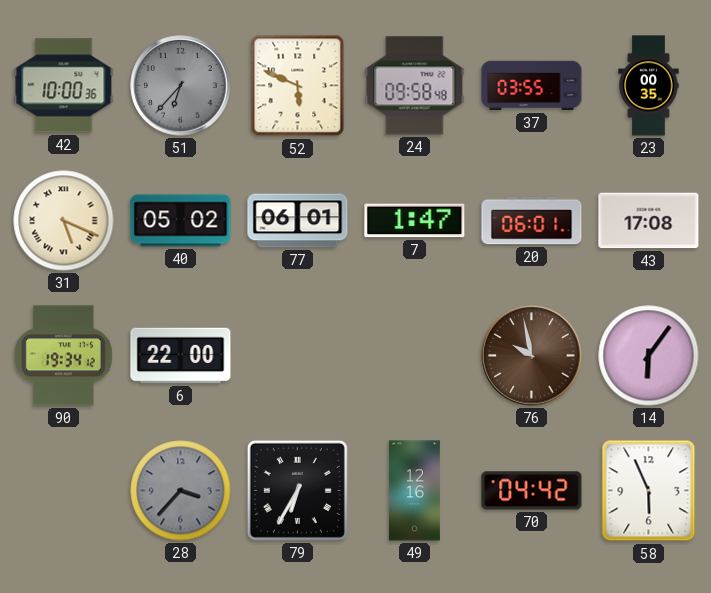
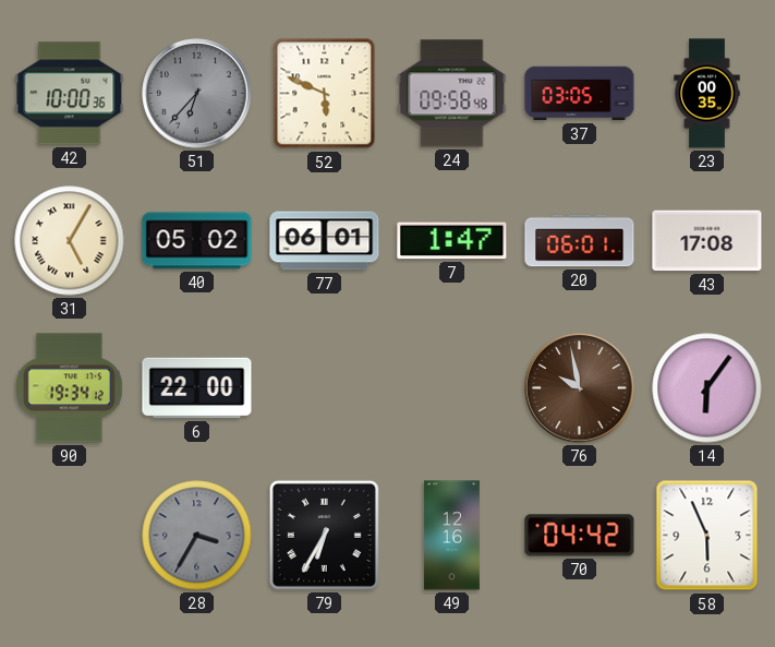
37: 03:55 -> 03:05 (580, 94)
31: 5:19 -> 5:05 (70, 241)
28: 3:37 -> 3:35 (197, 536)
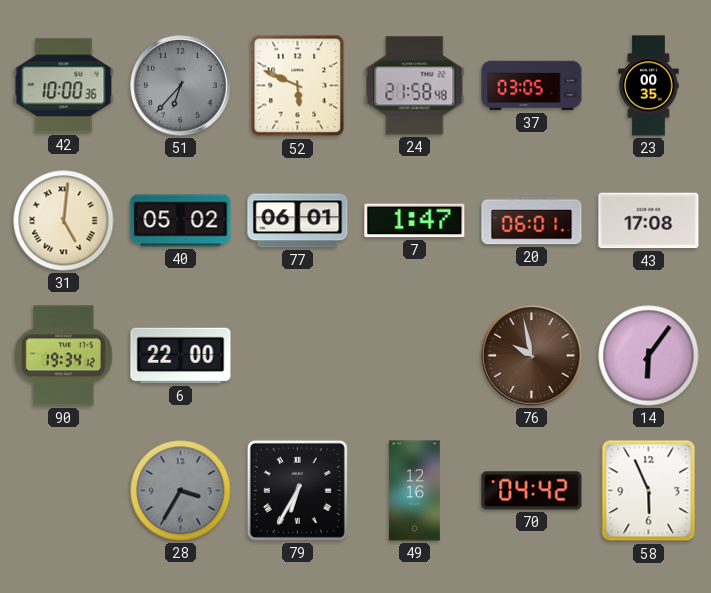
24: 09:58 -> 21:58 (415, 86)
31: 5:05 -> 5:01 (64, 221)
